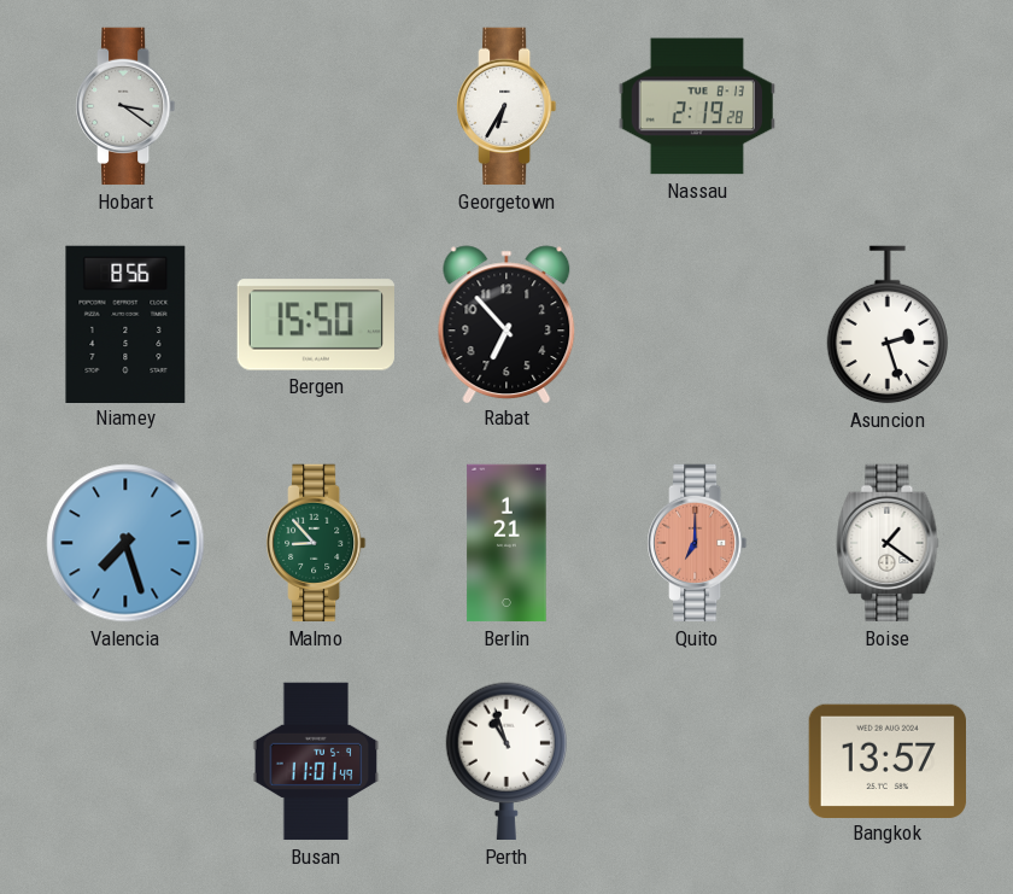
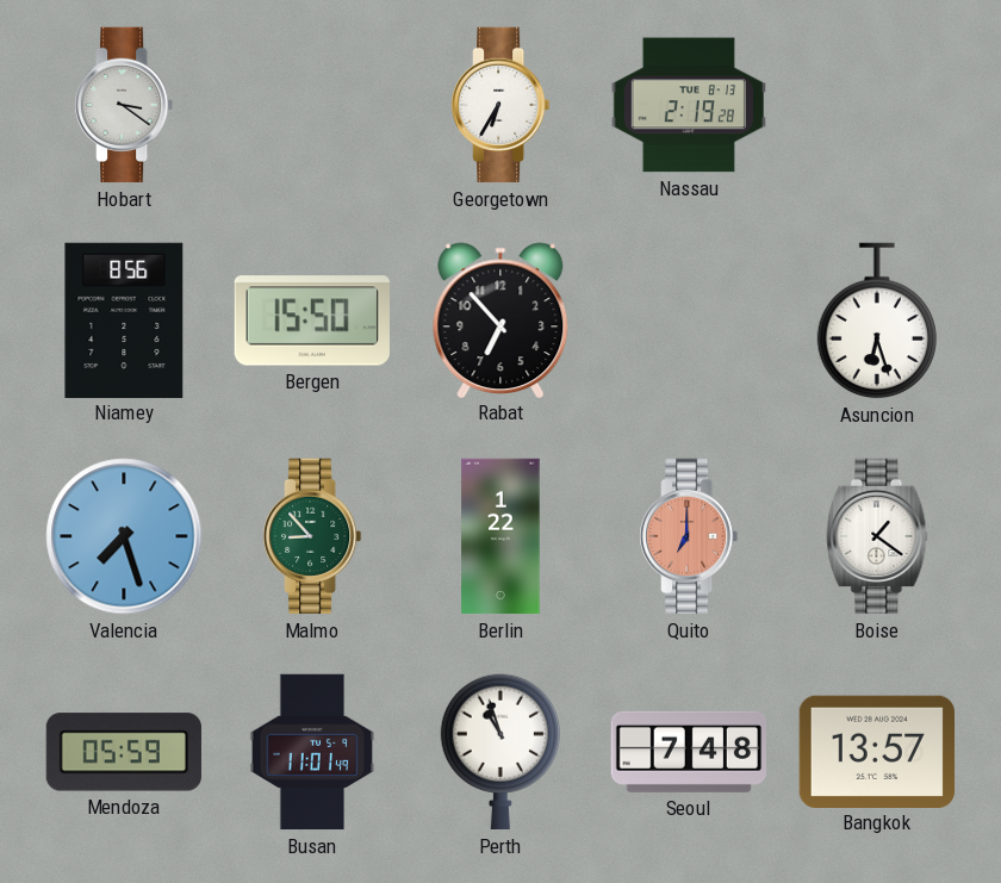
Asuncion: 2:27 -> 6:27 (877, 321)
Berlin: 1:21 -> 1:22 (500, 536)
Mendoza: none -> 05:59 (124, 752)
Seoul: none -> 7:48 (688, 752)
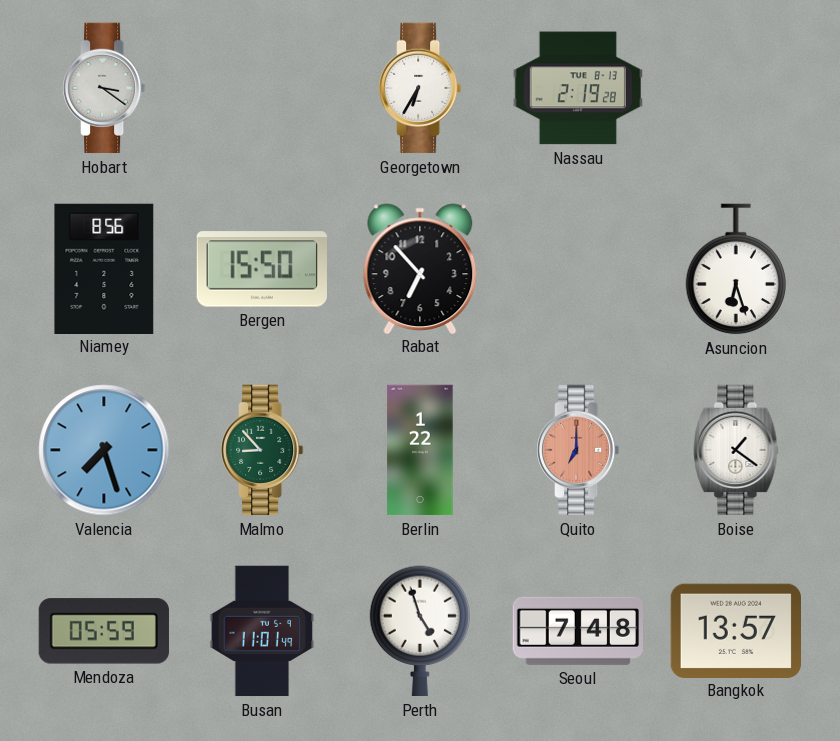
Perth: 10:57 -> 4:57 (420, 631)
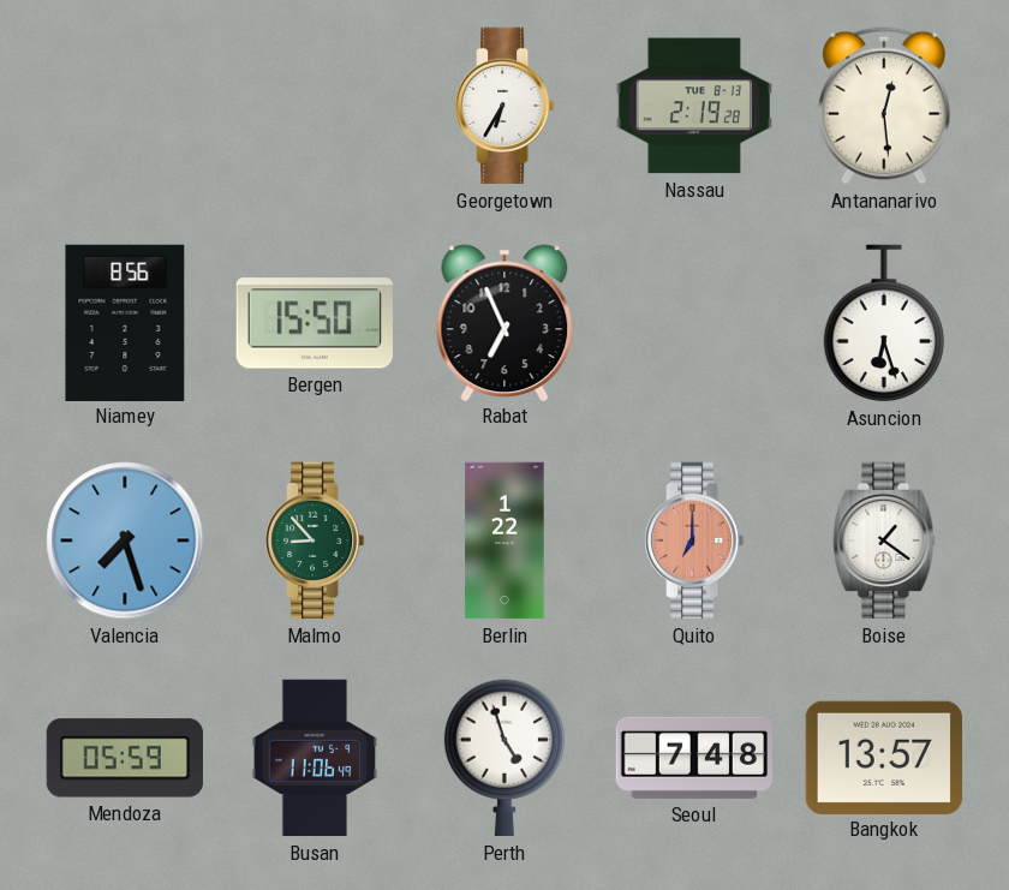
Hobart: 3:21 -> none (105, 88)
Antananarivo: none -> 12:29 (884, 106)
Rabat: 6:53 -> 6:56 (504, 322)
Busan: 11:01 -> 11:06 (315, 758)
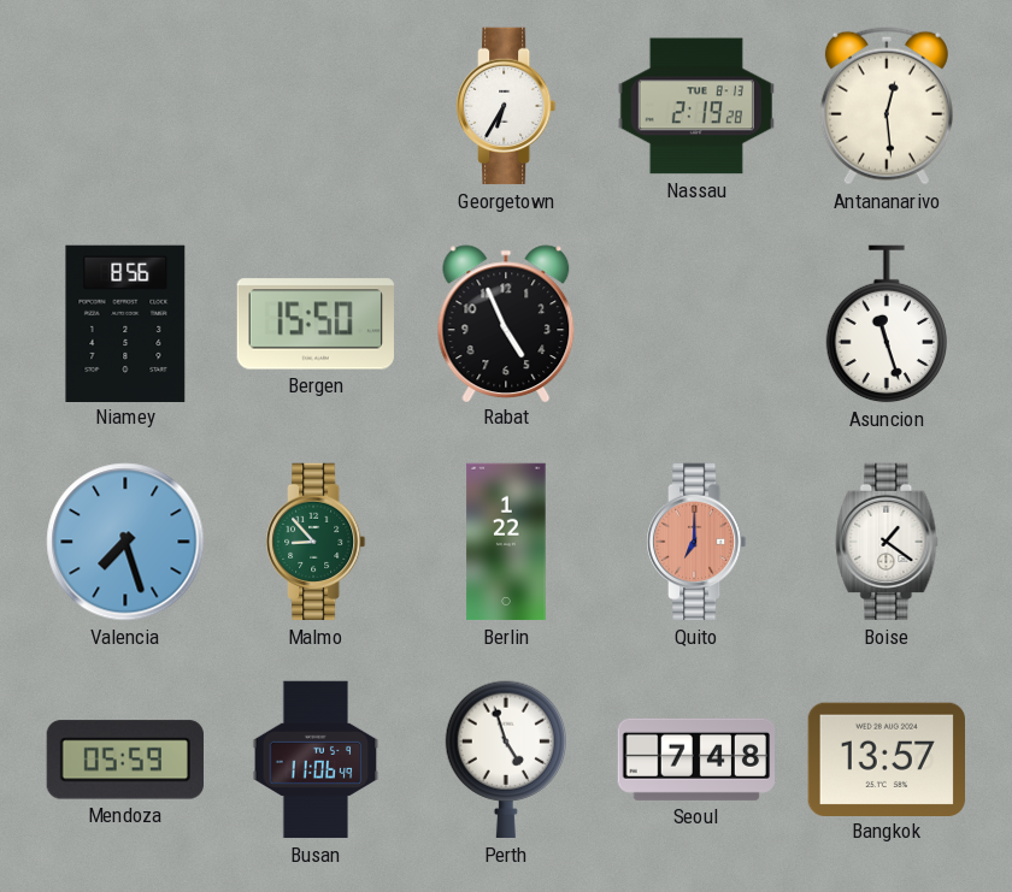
Rabat: 6:56 -> 4:56 (506, 323)
Asuncion: 6:27 -> 11:27 (887, 324)
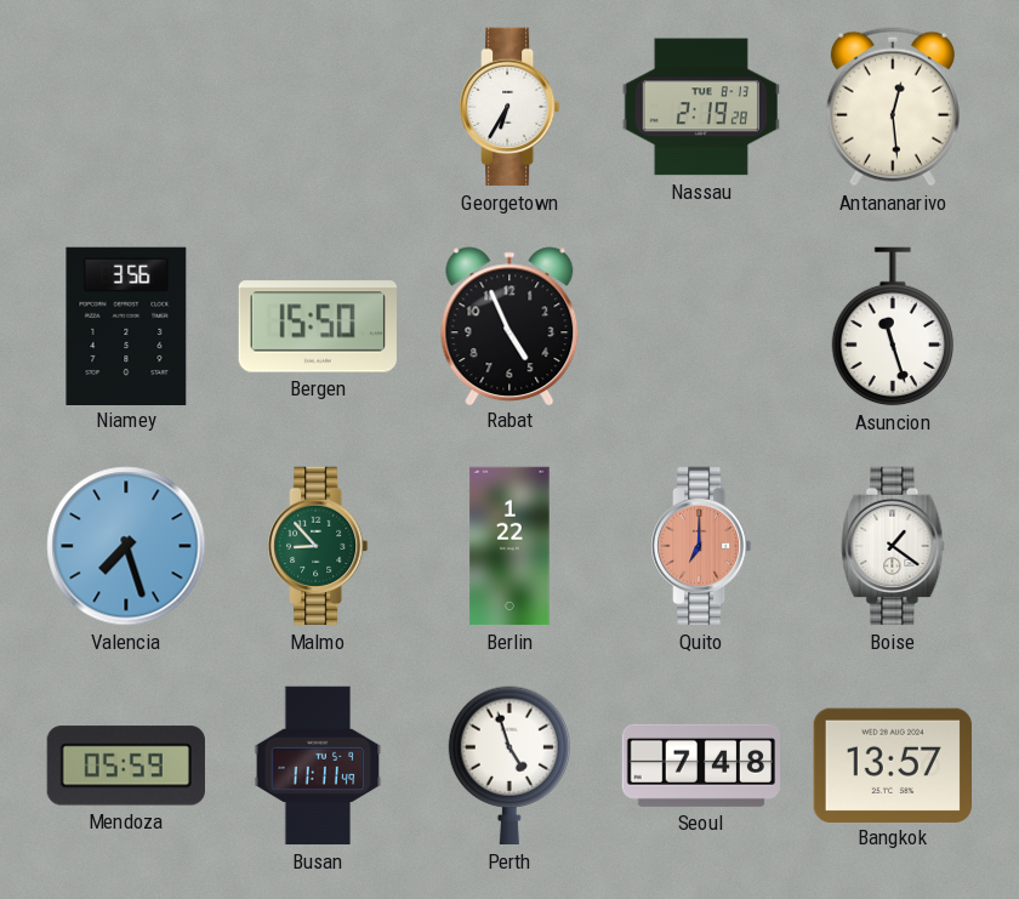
Niamey: 8:56 -> 3:56 (126, 325)
Busan: 11:06 -> 11:11 (318, 766)
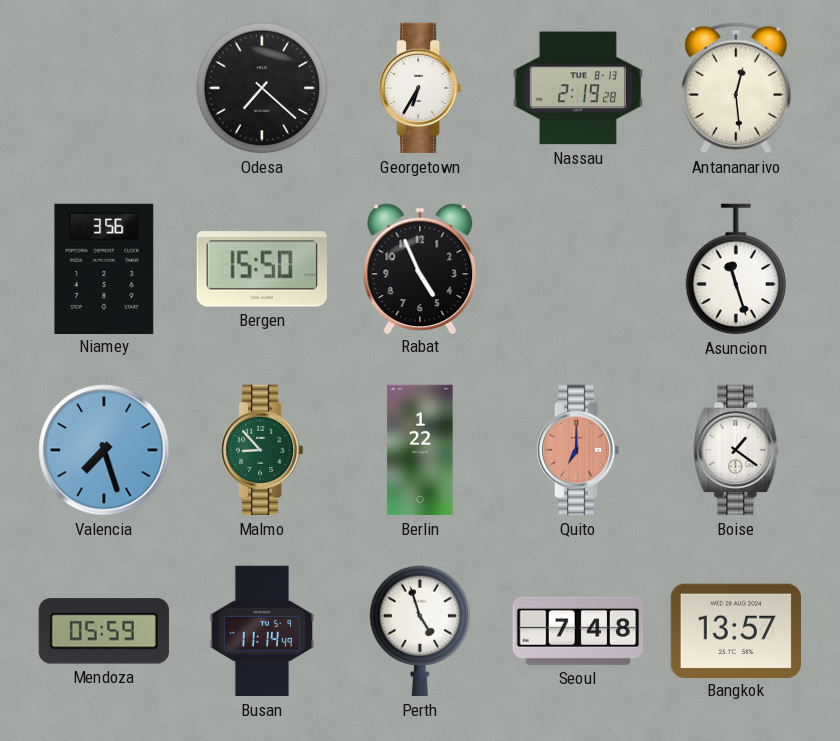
Odesa: none -> 7:22 (262, 88)
Busan: 11:11 -> 11:14 (262, 631)
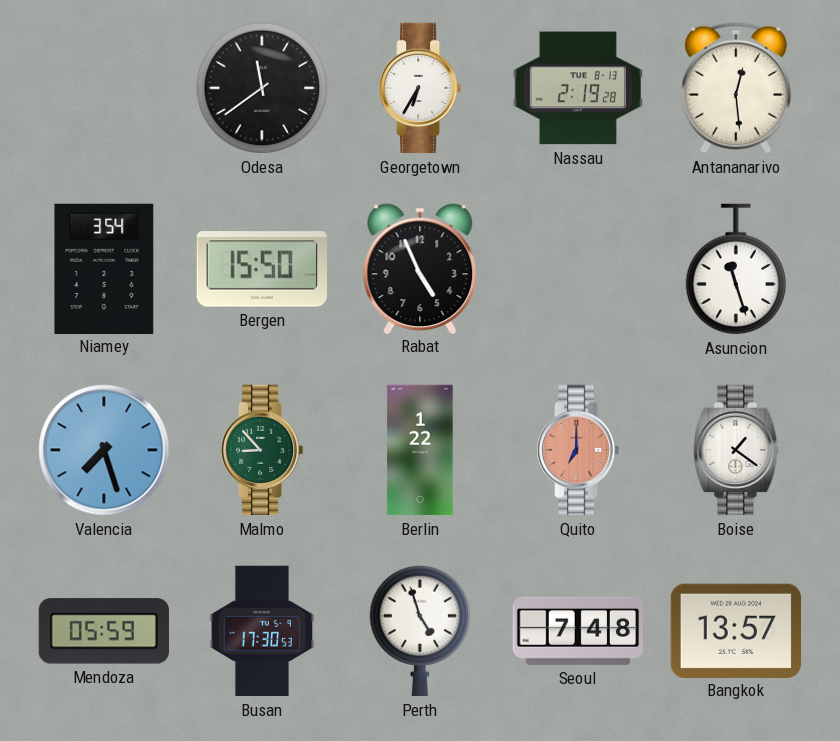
Odesa: 7:22 -> 11:39 (262, 88)
Niamey: 3:56 -> 3:54 (104, 268)
Busan: 11:14 -> 17:30 (262, 631)
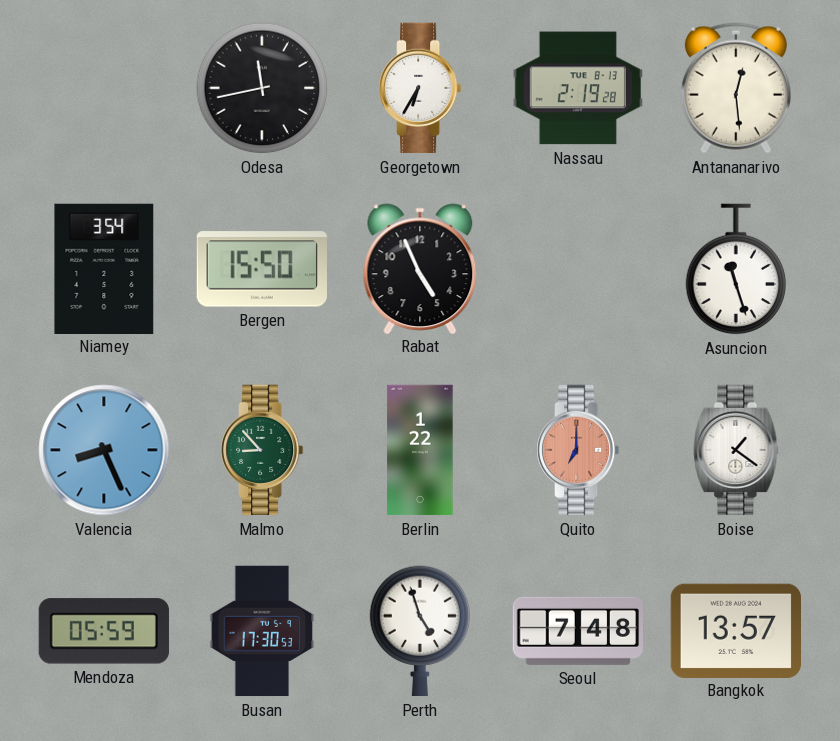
Odesa: 11:39 -> 11:43 (262, 88)
Valencia: 7:27 -> 8:26 (104, 450)
